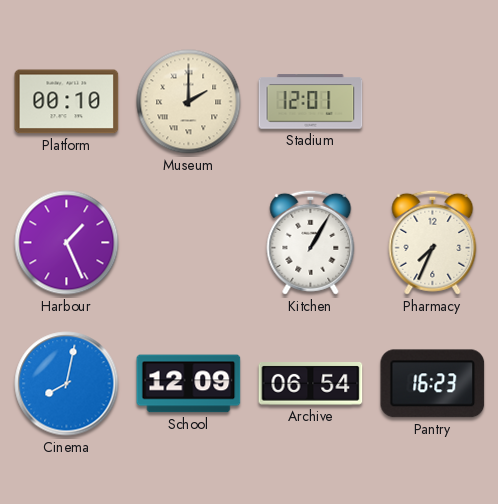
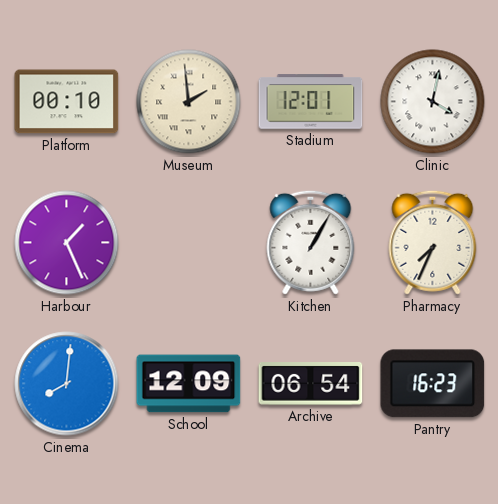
Museum: 2:00 -> 1:59 (189, 102)
Clinic: none -> 4:02 (433, 102)
Cinema: 8:02 -> 8:01 (67, 384)
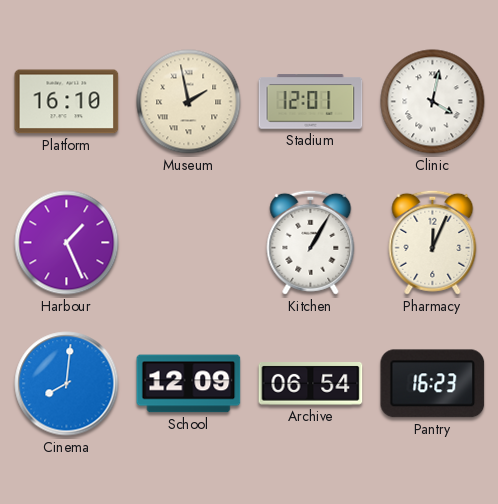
Platform: 00:10 -> 16:10 (67, 102)
Museum: 1:59 -> 1:58 (189, 102)
Pharmacy: 7:34 -> 12:04 (433, 242)
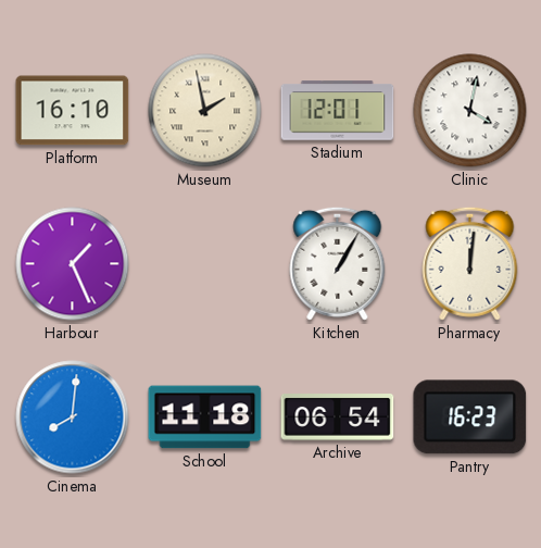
Pharmacy: 12:04 -> 12:01 (470, 263)
School: 12:09 -> 11:18 (205, 418)
